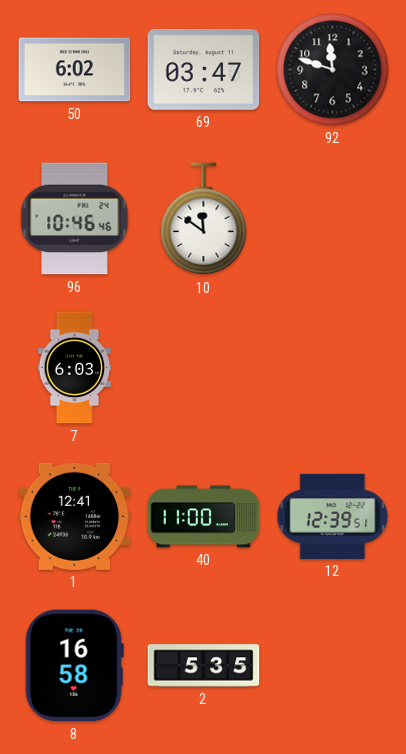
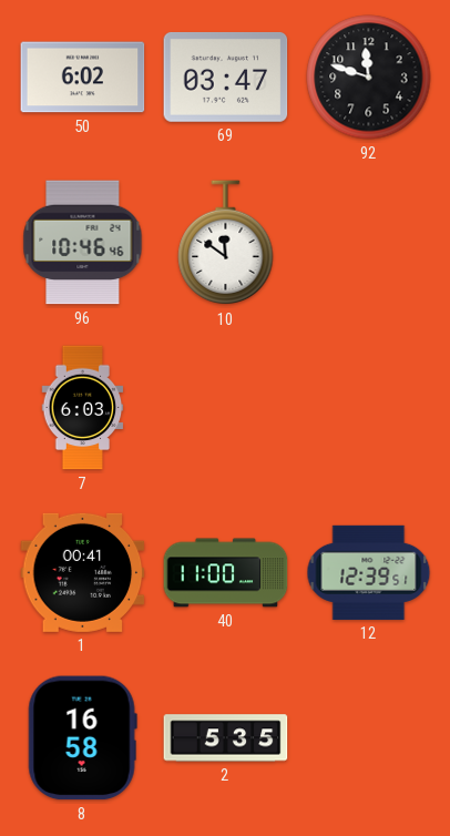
1: 12:41 -> 00:41 (83, 572)
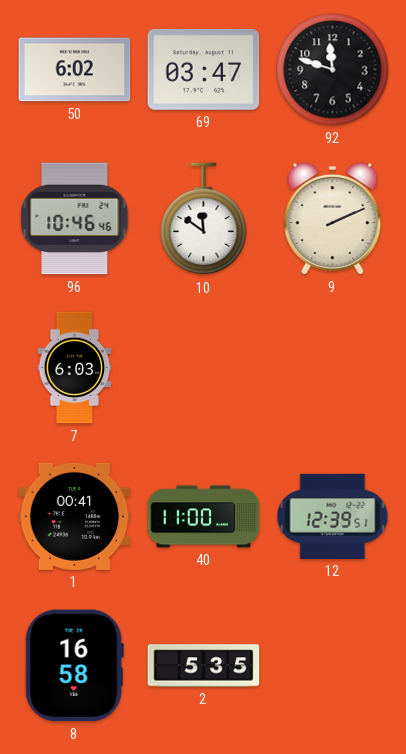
9: none -> 2:11 (333, 218)
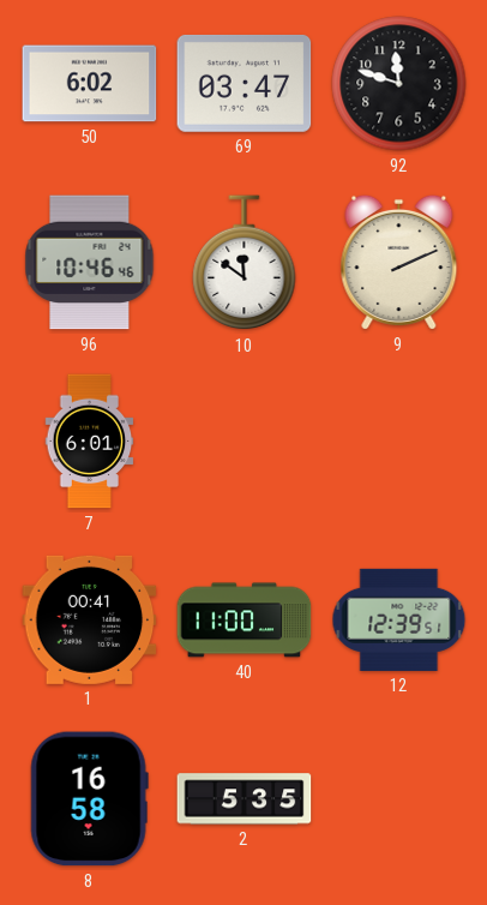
7: 6:03 -> 6:01 (90, 442)
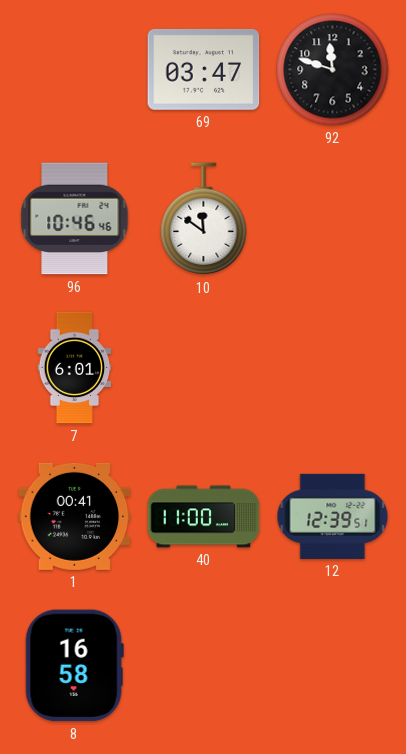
50: 6:02 -> none (90, 84)
9: 2:11 -> none (399, 262)
2: 5:35 -> none (245, 799)
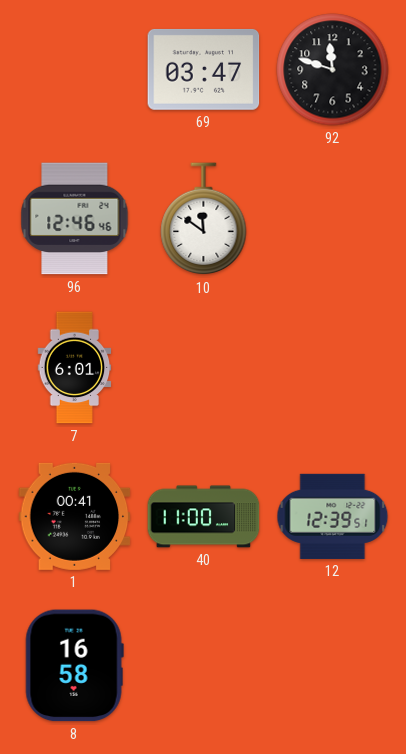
96: 10:46 -> 12:46 (75, 219)
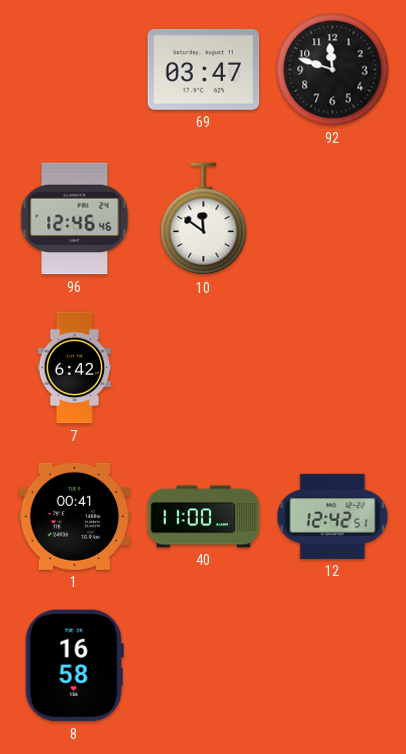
7: 6:01 -> 6:42 (75, 368)
12: 12:39 -> 12:42 (333, 516)
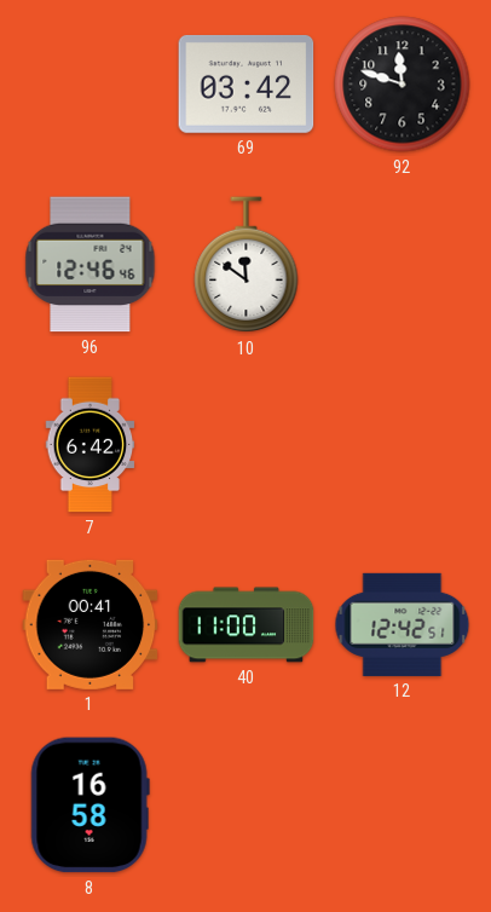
69: 03:47 -> 03:42 (247, 83)
